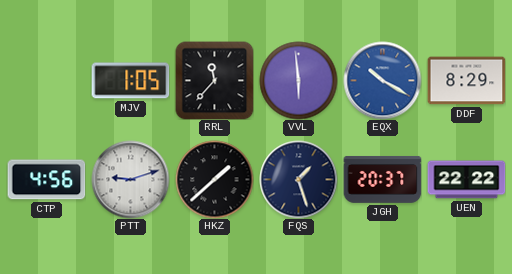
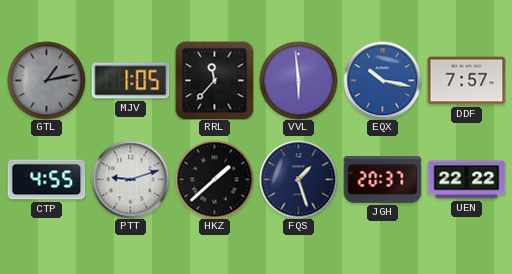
GTL: none -> 1:13 (46, 80)
EQX: 10:20 -> 10:17 (382, 80)
DDF: 8:29 -> 7:57 (466, 81)
CTP: 4:56 -> 4:55 (46, 180)
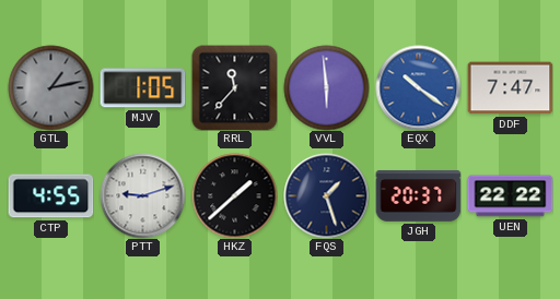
EQX: 10:17 -> 10:21 (418, 87)
DDF: 7:57 -> 7:47 (510, 88)
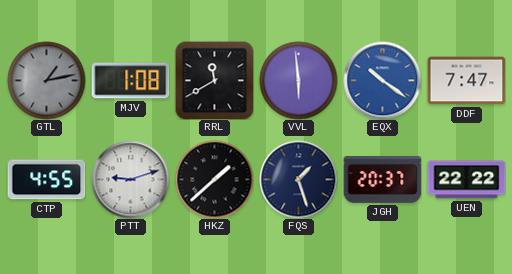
MJV: 1:05 -> 1:08 (130, 81)
RRL: 11:37 -> 11:40 (214, 80)
